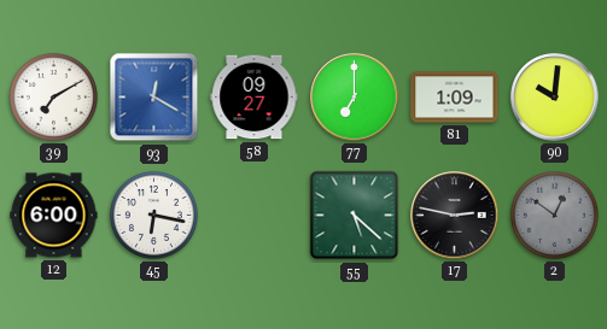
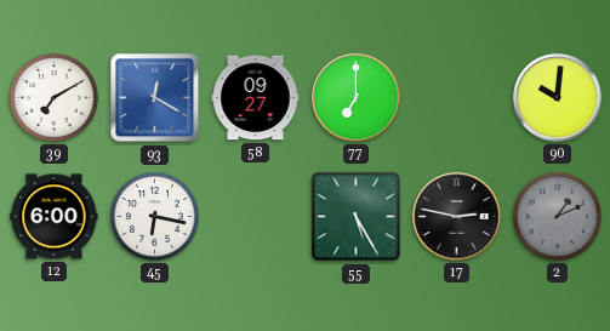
81: 1:09 -> none (455, 98)
55: 5:22 -> 5:25 (357, 217)
2: 12:51 -> 1:11 (557, 216)
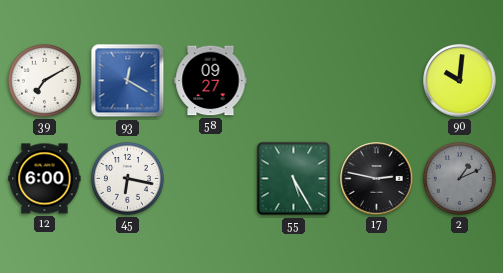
77: 7:00 -> none (357, 98)
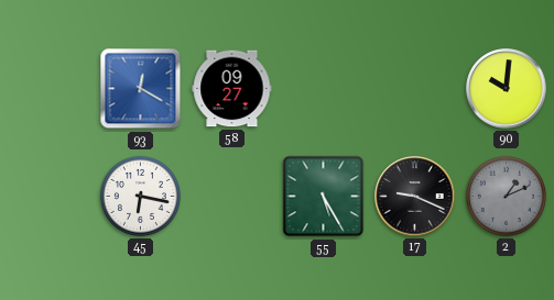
39: 7:10 -> none (44, 80)
12: 6:00 -> none (45, 179)
17: 2:47 -> 9:19 (415, 197)
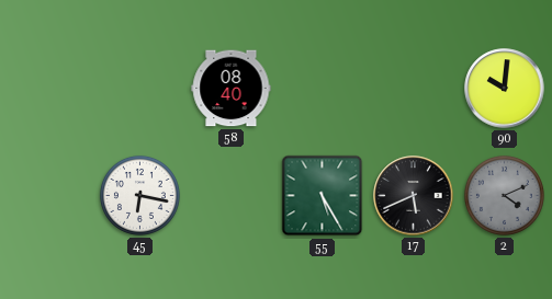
93: 12:20 -> none (141, 89)
58: 09:27 -> 08:40 (232, 89)
17: 9:19 -> 5:41 (414, 196)
2: 1:11 -> 4:11 (504, 195)
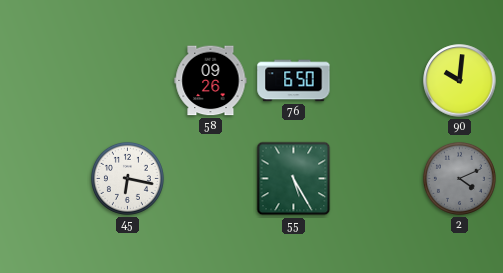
58: 08:40 -> 09:26 (211, 81)
76: none -> 6:50 (294, 81)
17: 5:41 -> none (414, 196)
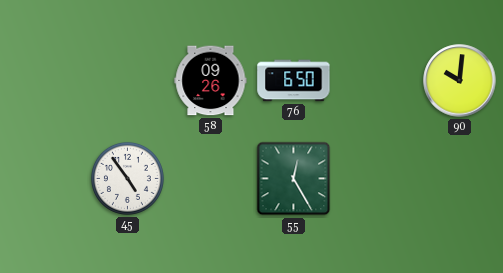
45: 6:17 -> 4:54 (127, 178)
55: 5:25 -> 12:25 (294, 179)
2: 4:11 -> none (459, 178)
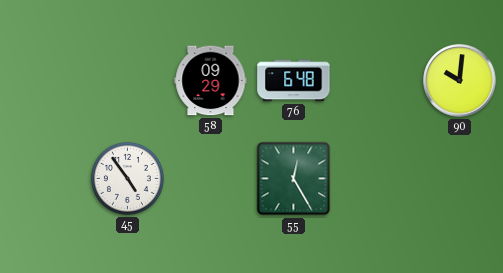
58: 09:26 -> 09:29 (211, 81)
76: 6:50 -> 6:48 (294, 81)
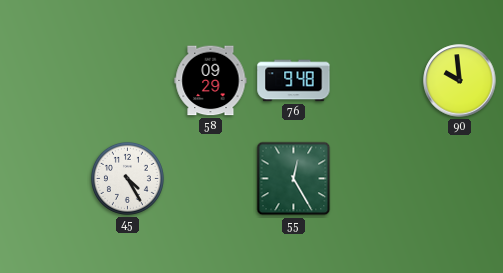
76: 6:48 -> 9:48 (294, 81)
90: 10:01 -> 9:59 (460, 81)
45: 4:54 -> 4:25 (127, 178)
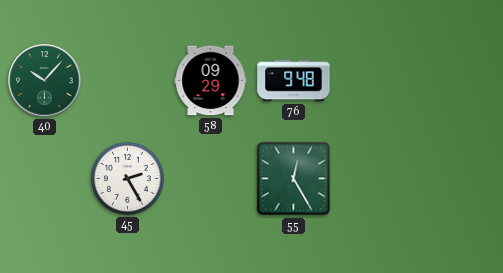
40: none -> 10:07 (45, 81)
90: 9:59 -> none (460, 81)
45: 4:25 -> 2:25 (127, 178)
